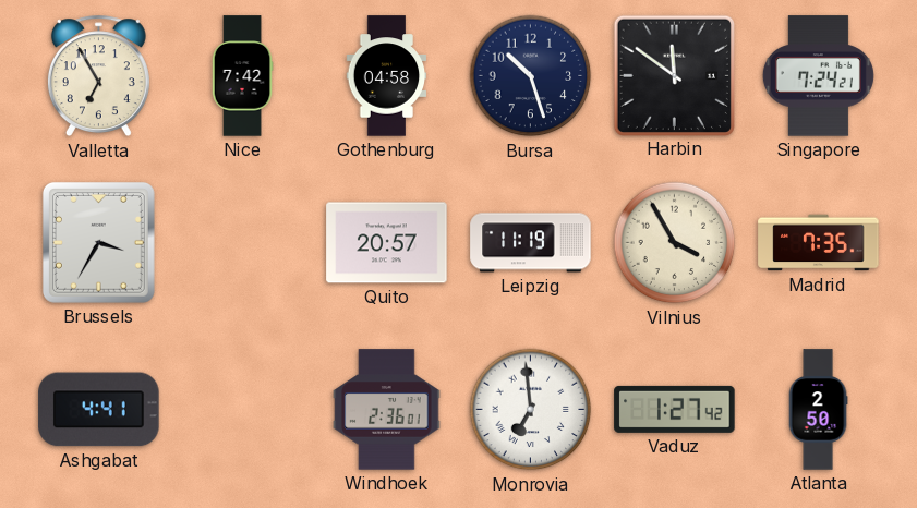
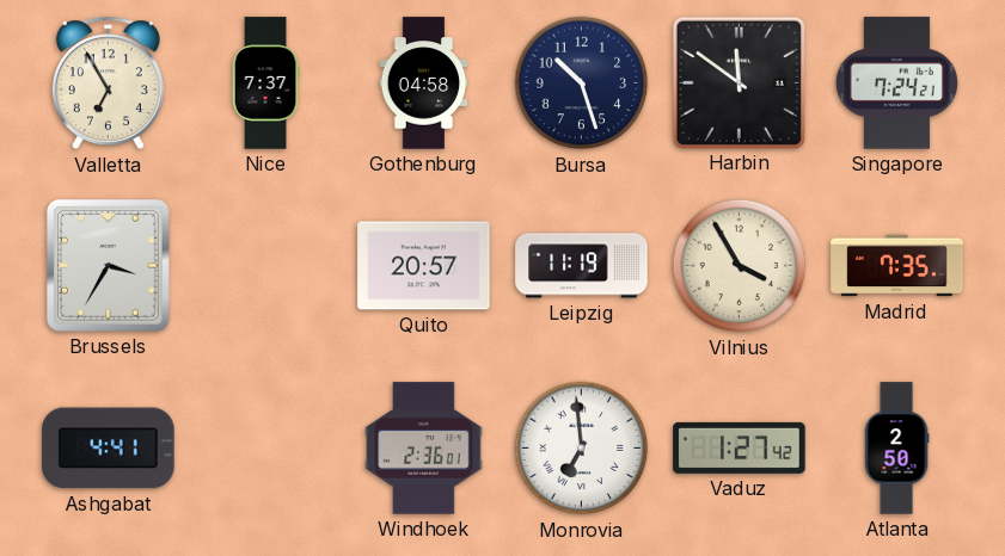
Nice: 7:42 -> 7:37 (265, 84)
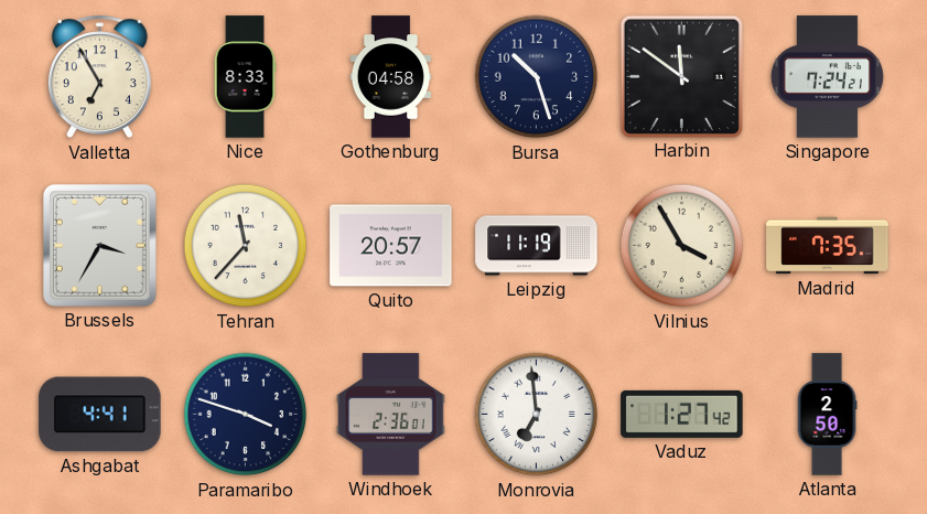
Nice: 7:37 -> 8:33 (245, 77)
Tehran: none -> 11:37 (246, 246)
Paramaribo: none -> 3:48 (246, 415)
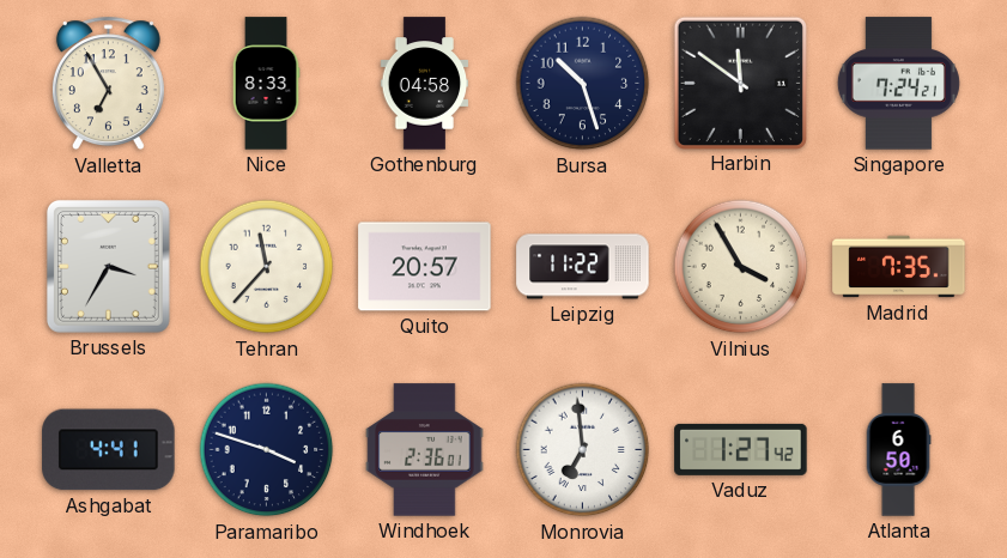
Leipzig: 11:19 -> 11:22 (583, 267)
Atlanta: 2:50 -> 6:50 (898, 450)
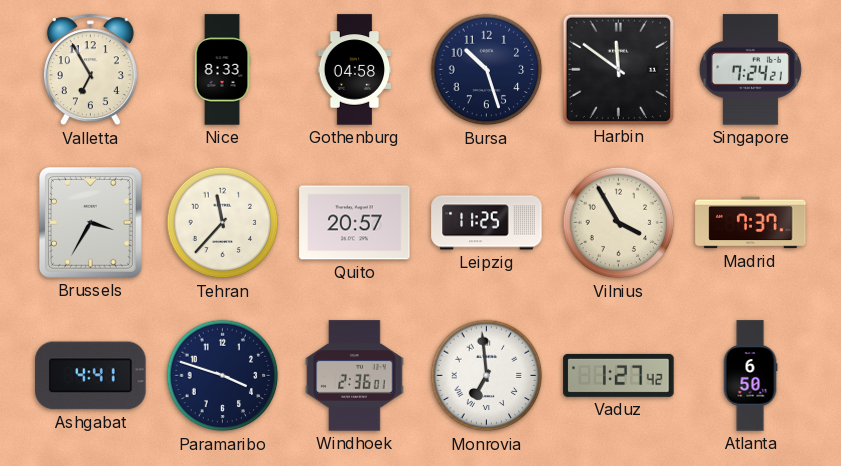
Leipzig: 11:22 -> 11:25 (487, 223)
Madrid: 7:35 -> 7:37 (751, 223)
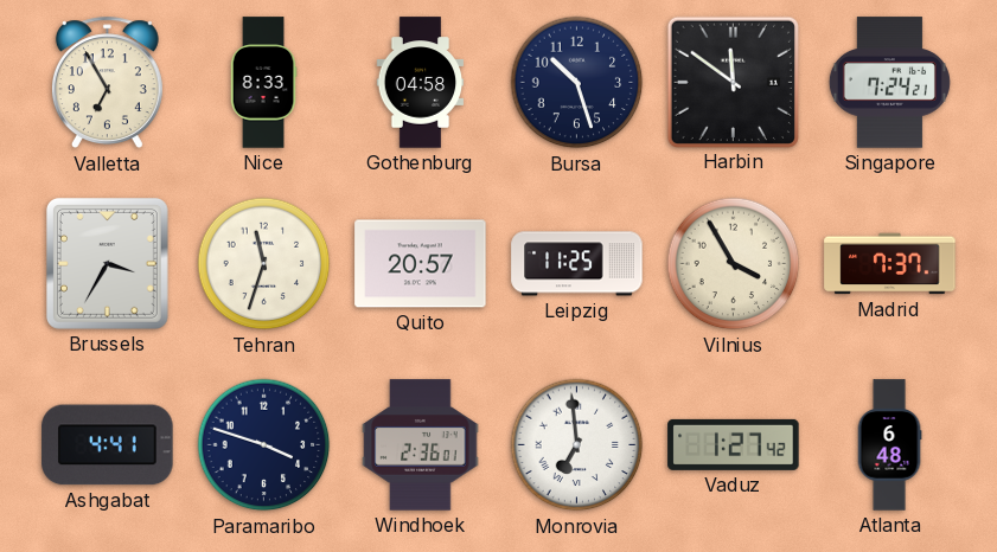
Tehran: 11:37 -> 11:33 (264, 264)
Atlanta: 6:50 -> 6:48 (889, 445)
